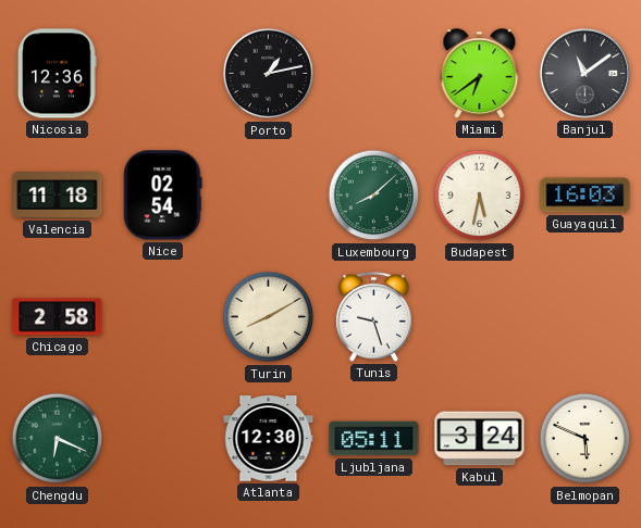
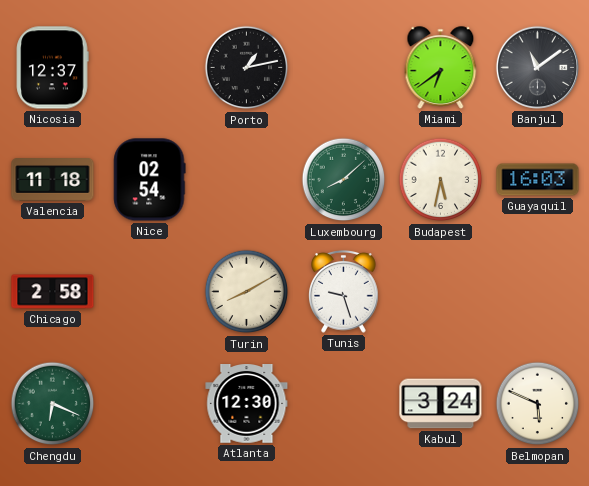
Nicosia: 12:36 -> 12:37 (52, 68)
Ljubljana: 05:11 -> none (374, 439)
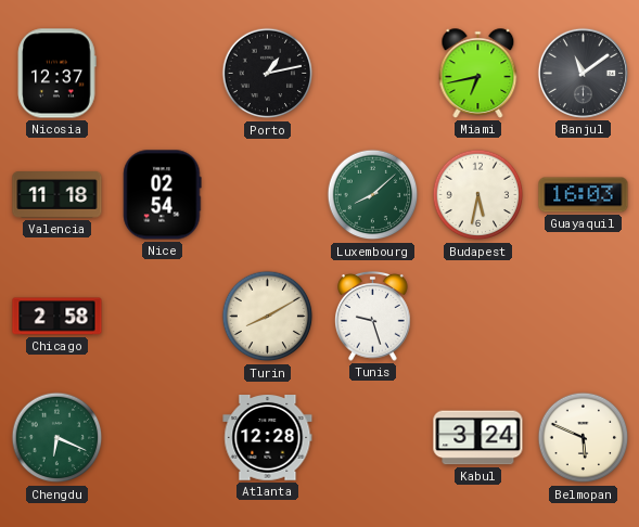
Miami: 6:39 -> 6:43 (478, 74)
Atlanta: 12:30 -> 12:28 (268, 438)
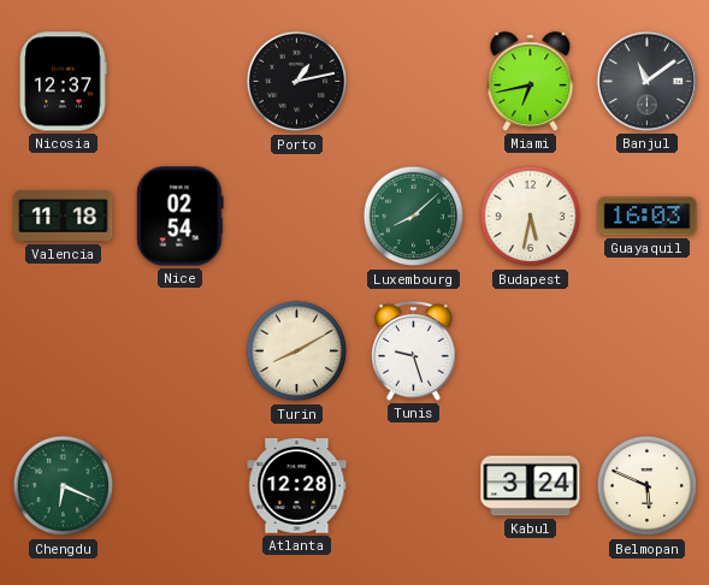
Chicago: 2:58 -> none (57, 317)
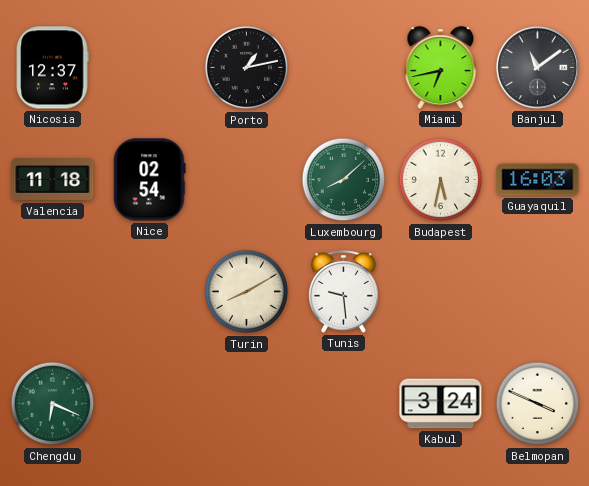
Tunis: 9:27 -> 9:29 (344, 291)
Atlanta: 12:28 -> none (297, 486)
Belmopan: 5:49 -> 3:49 (538, 404)
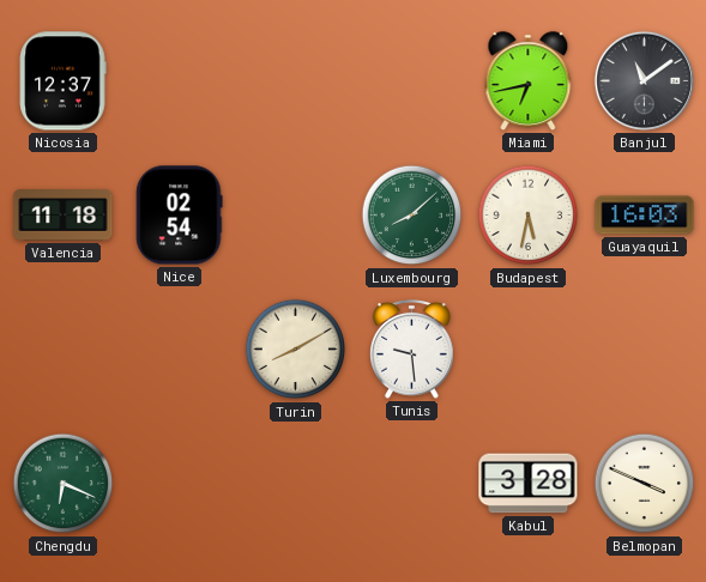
Porto: 1:13 -> none (247, 68)
Kabul: 3:24 -> 3:28 (529, 484)
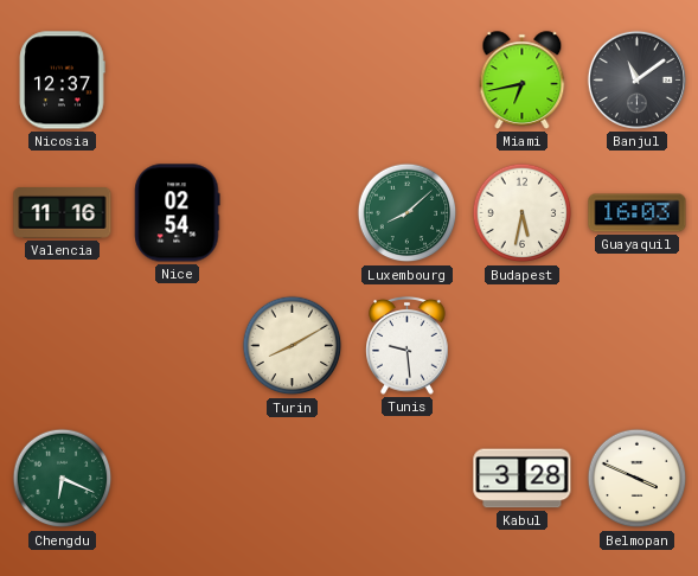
Valencia: 11:18 -> 11:16 (63, 213)
